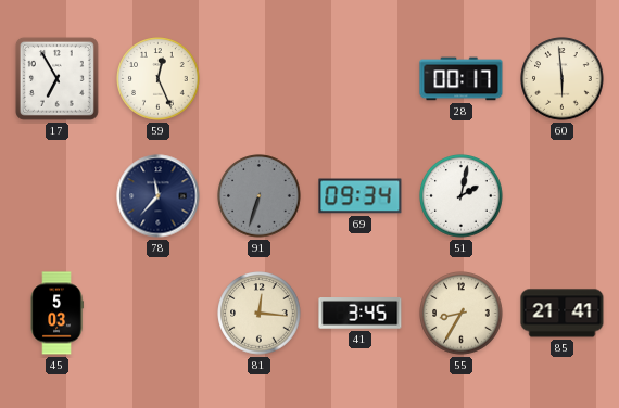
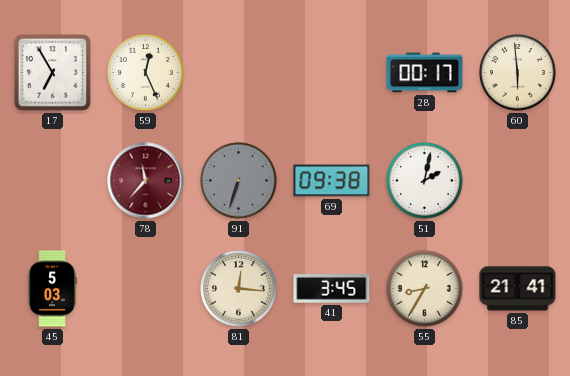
78 dial: navy -> burgundy (146, 181)
69: 09:34 -> 09:38 (332, 181)
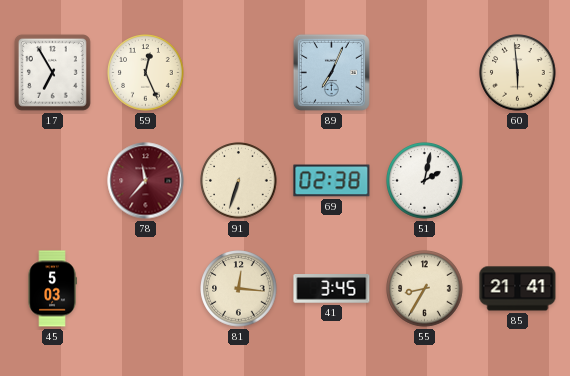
89: none -> 7:04 (331, 72)
28: 00:17 -> none (425, 73)
91 dial: grey -> cream (239, 181)
69: 09:38 -> 02:38 (332, 181)
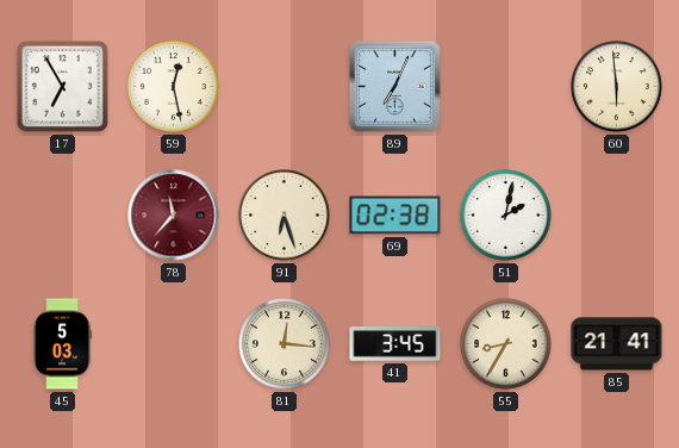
59: 12:26 -> 12:28 (174, 87)
91: 6:33 -> 6:27 (285, 216)
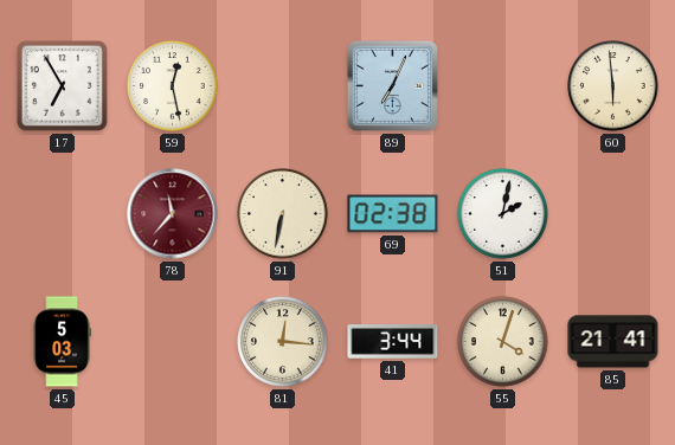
91: 6:27 -> 6:32 (283, 214)
41: 3:45 -> 3:44 (393, 342)
55: 8:35 -> 4:03 (503, 342)
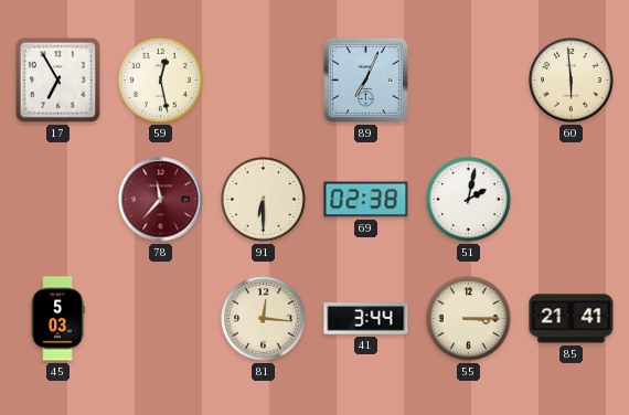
91: 6:32 -> 6:30 (264, 200)
55: 4:03 -> 3:15 (469, 319)
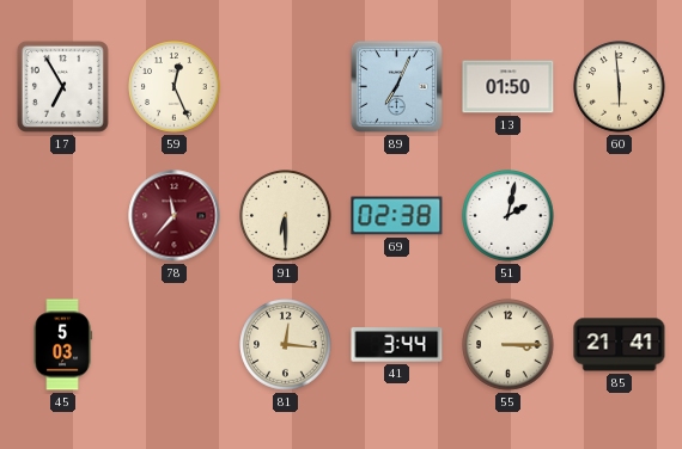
59: 12:28 -> 12:26 (175, 87)
13: none -> 01:50 (509, 87)
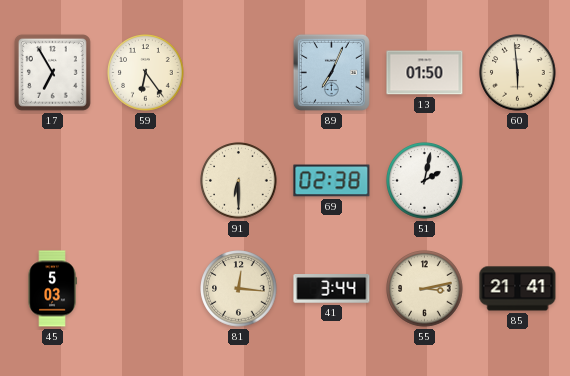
59: 12:26 -> 6:24 (146, 73)
78: 11:37 -> none (175, 216)
55: 3:15 -> 3:13 (425, 289)
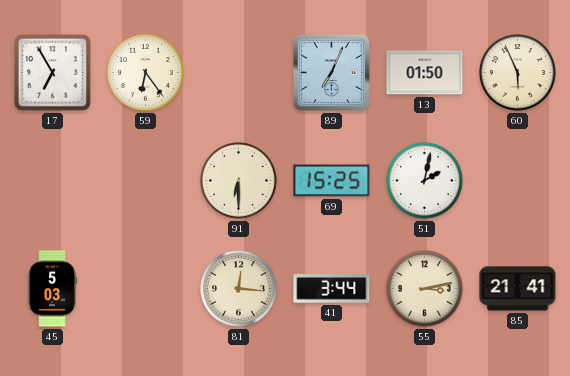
60: 5:59 -> 5:56 (518, 73)
69: 02:38 -> 15:25 (332, 181)
